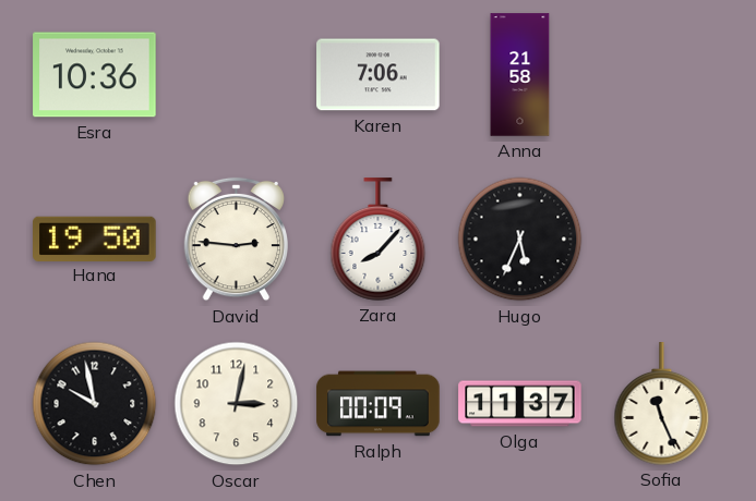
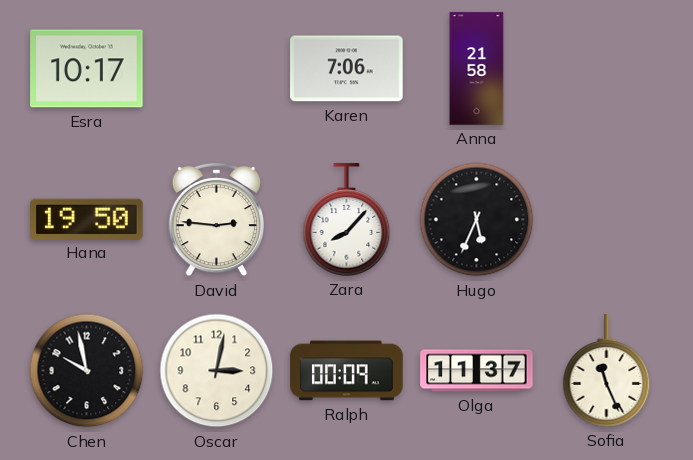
Esra: 10:36 -> 10:17 (87, 69)
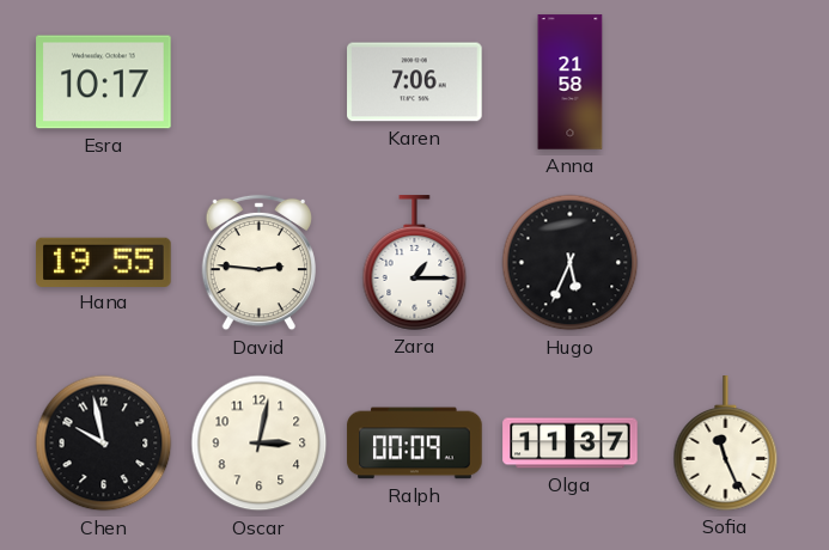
Hana: 19:50 -> 19:55 (104, 262)
Zara: 8:07 -> 1:15 (415, 263)
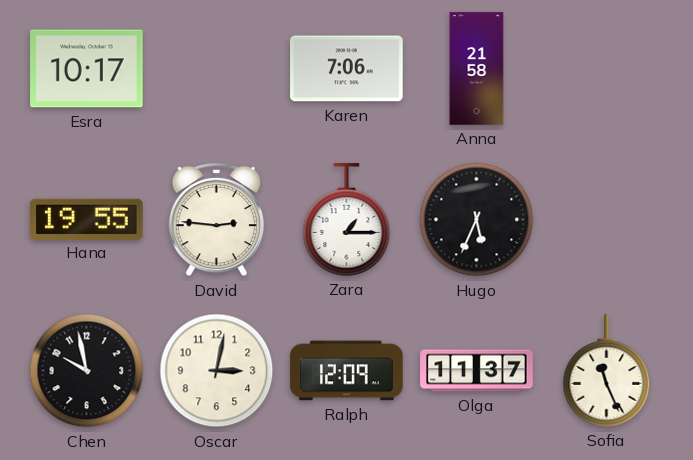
Ralph: 00:09 -> 12:09 (347, 371)
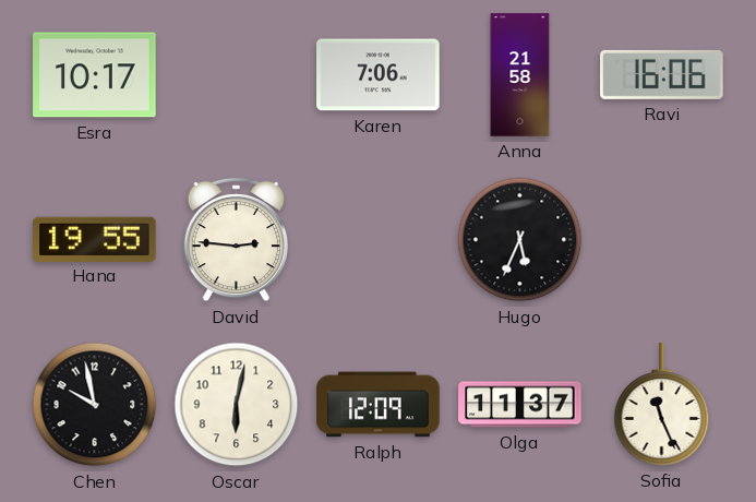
Ravi: none -> 16:06 (662, 74)
Zara: 1:15 -> none (347, 220)
Oscar: 3:02 -> 6:02 (237, 405)
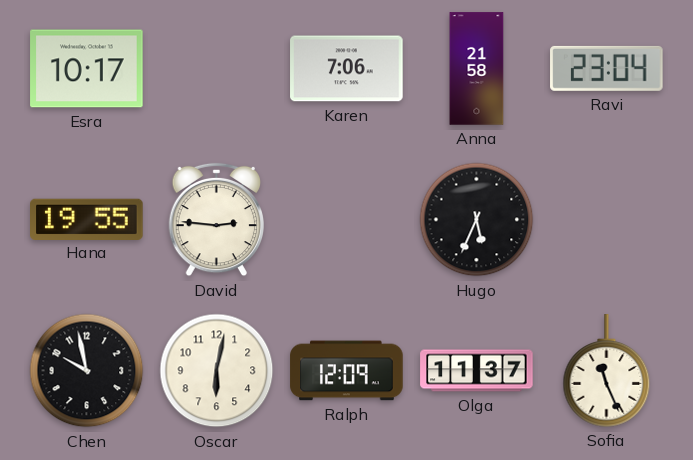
Ravi: 16:06 -> 23:04 (607, 68)
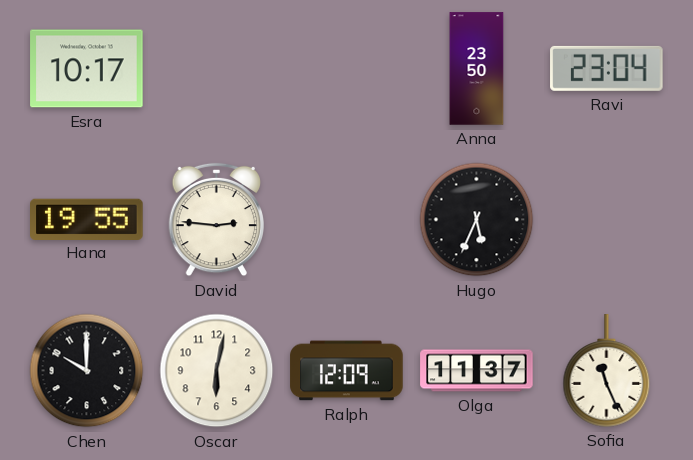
Karen: 7:06 -> none (347, 69)
Anna: 21:58 -> 23:50 (477, 69)
Chen: 9:58 -> 10:00 (87, 371)
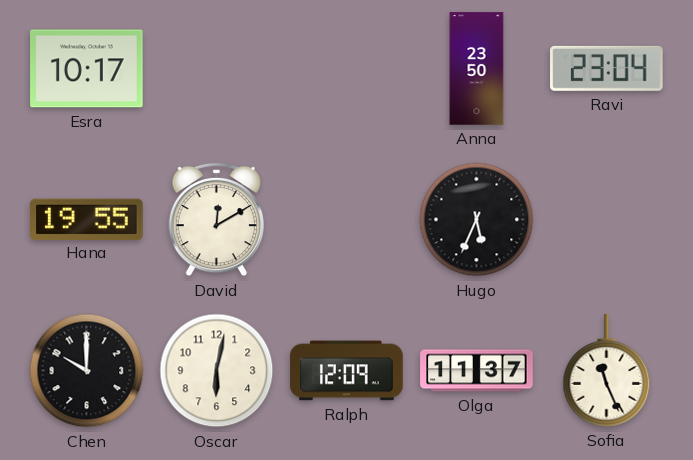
David: 2:46 -> 12:10 (216, 220)
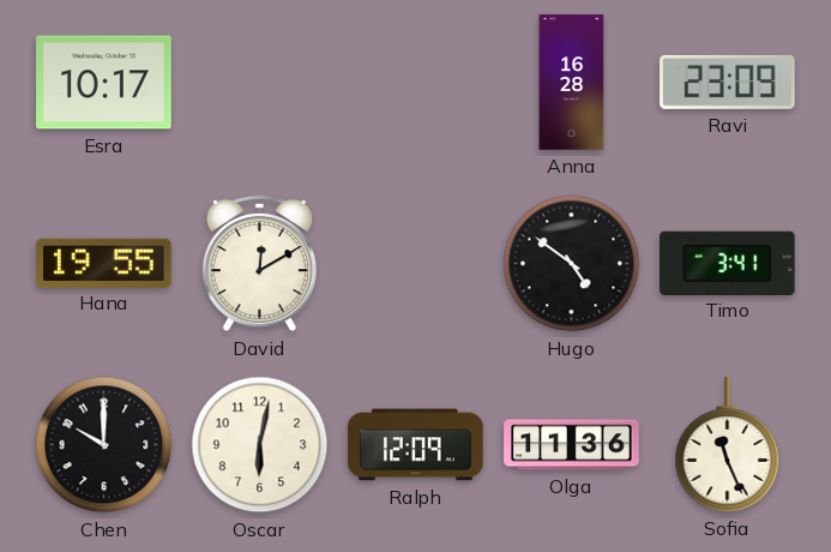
Anna: 23:50 -> 16:28 (572, 83)
Ravi: 23:04 -> 23:09 (728, 82)
Hugo: 5:34 -> 4:51 (572, 264)
Timo: none -> 3:41 (728, 263)
Olga: 11:37 -> 11:36 (572, 445)
